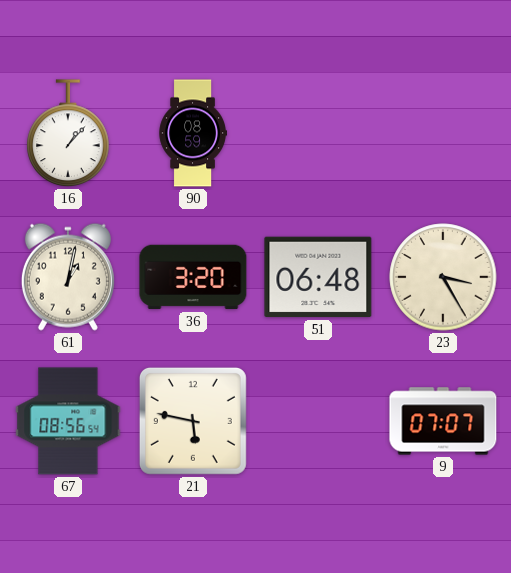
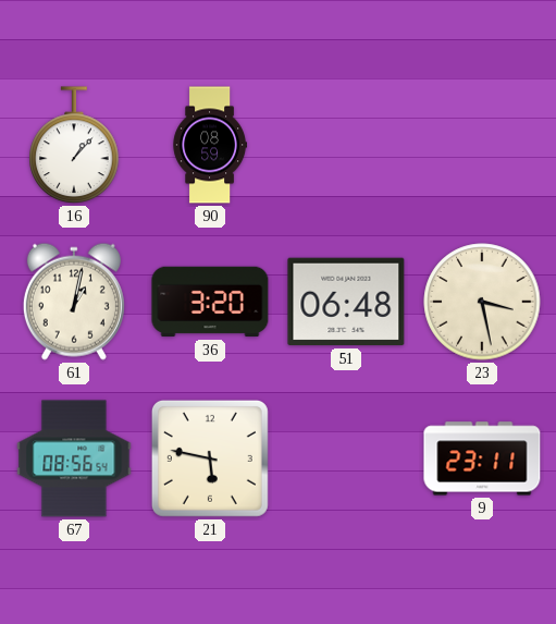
23: 3:25 -> 3:28 (482, 302)
9: 07:07 -> 23:11 (482, 458)
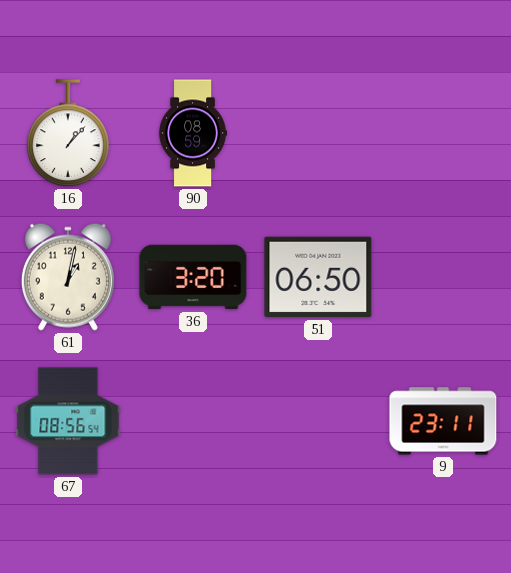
51: 06:48 -> 06:50 (318, 277)
23: 3:28 -> none (482, 302)
21: 5:47 -> none (210, 458)
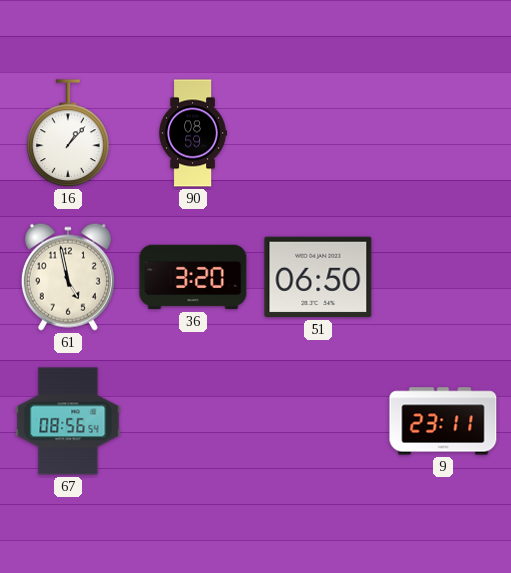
61: 1:02 -> 4:58 (68, 277)
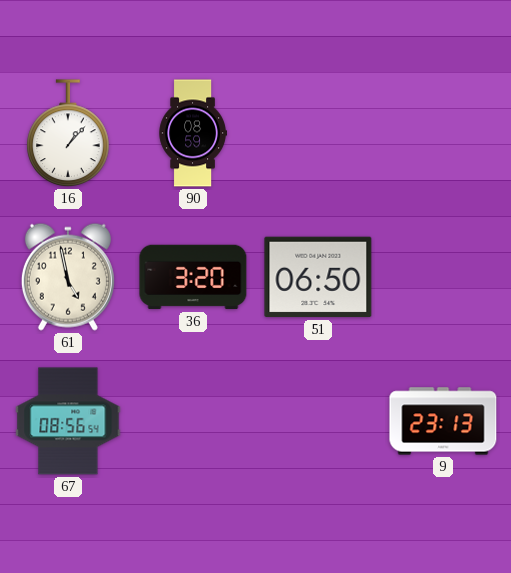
9: 23:11 -> 23:13 (443, 421)
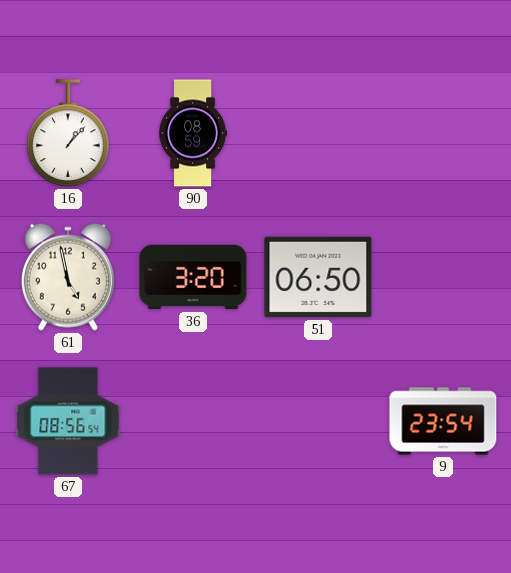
9: 23:13 -> 23:54 (443, 421)
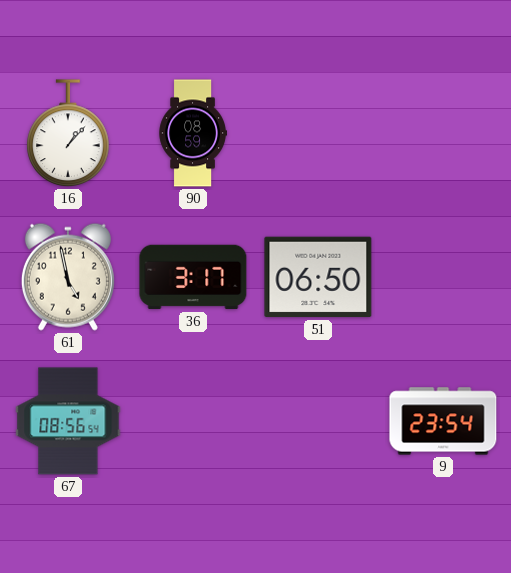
36: 3:20 -> 3:17 (193, 277)
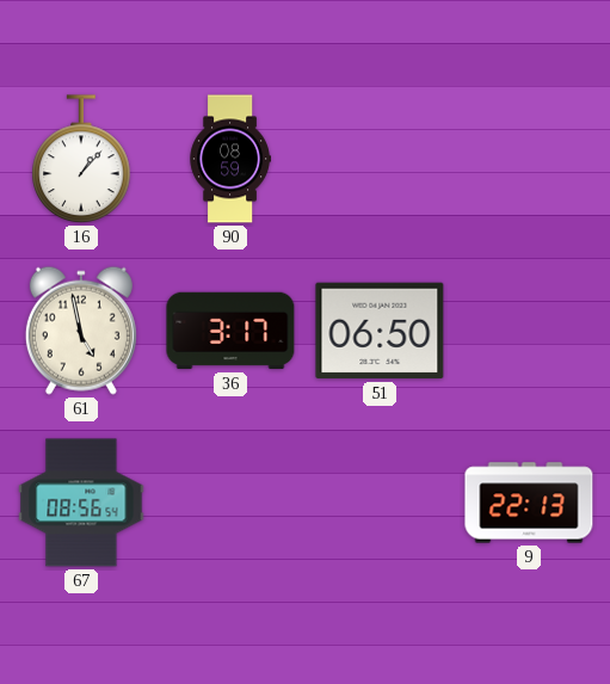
9: 23:54 -> 22:13 (529, 503)
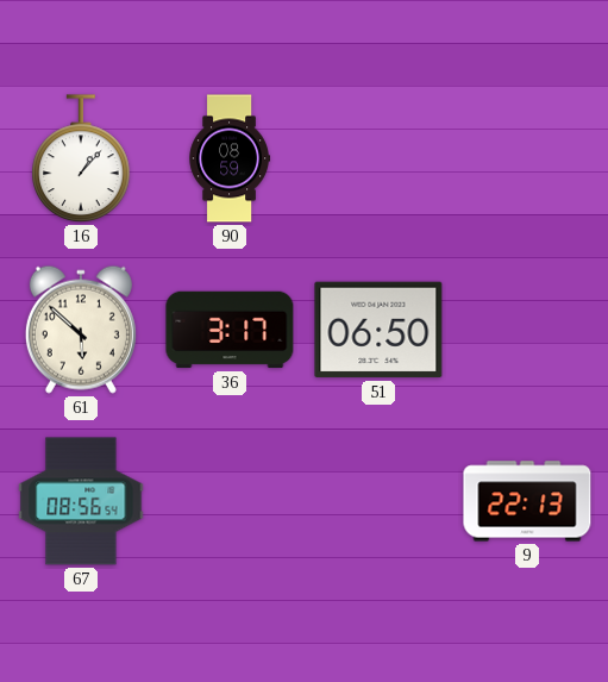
61: 4:58 -> 5:52 (81, 330)
